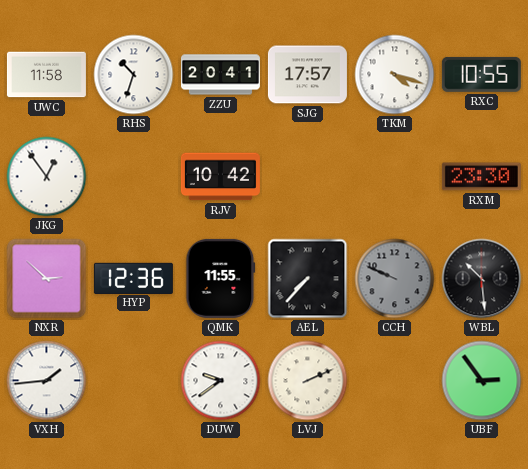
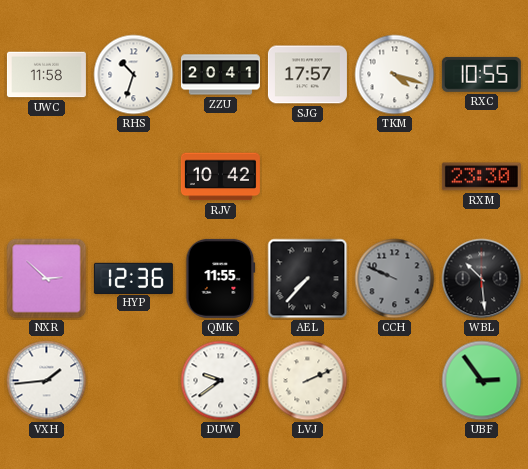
JKG: 12:54 -> none (47, 177)
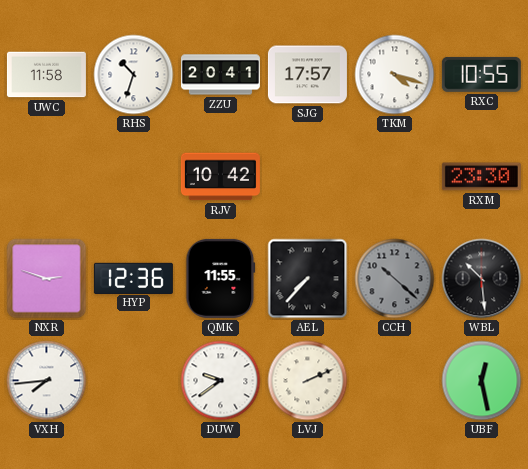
NXR: 2:52 -> 2:48 (47, 279)
CCH: 9:49 -> 10:22 (395, 279)
VXH: 1:44 -> 7:44 (47, 381)
UBF: 2:54 -> 12:28 (482, 381)
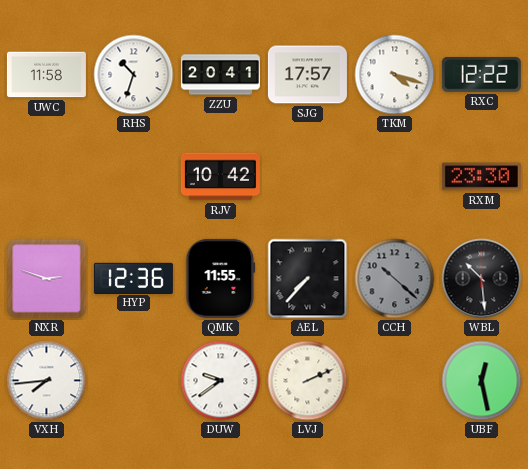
RXC: 10:55 -> 12:22 (481, 74)
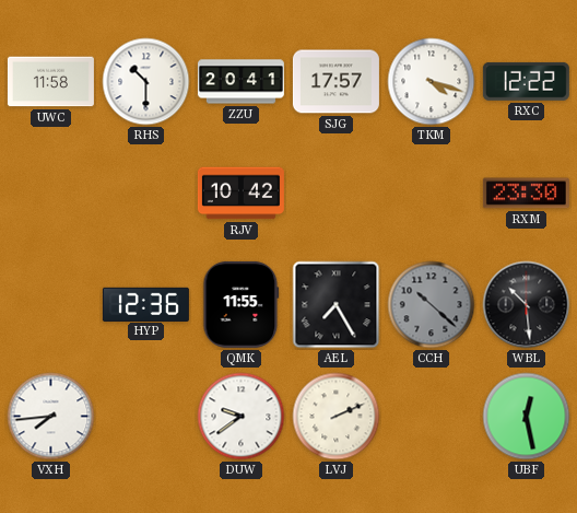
RHS: 10:33 -> 10:30 (146, 82)
NXR: 2:48 -> none (47, 279)
AEL: 7:37 -> 7:25 (337, 305)
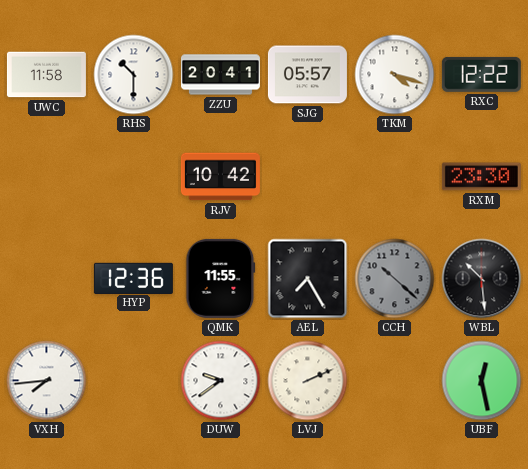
SJG: 17:57 -> 05:57 (307, 75)
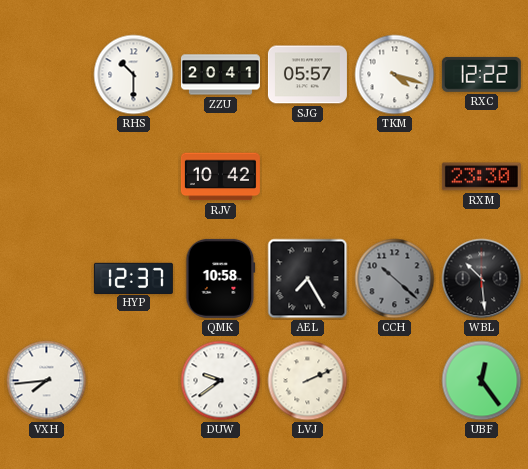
UWC: 11:58 -> none (46, 75)
HYP: 12:36 -> 12:37 (133, 278)
QMK: 11:55 -> 10:58 (221, 278)
UBF: 12:28 -> 12:24 (482, 381)
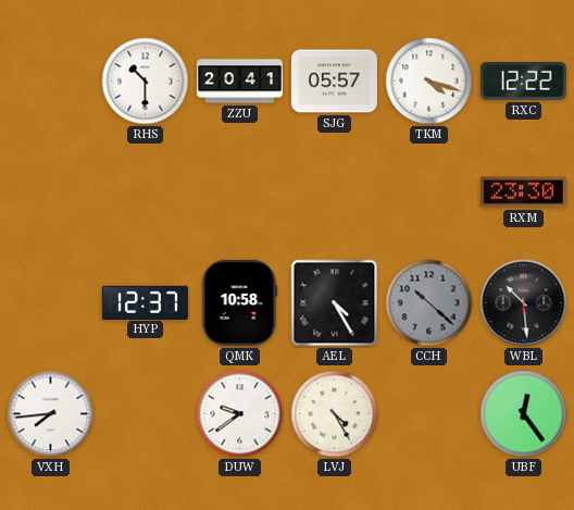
RJV: 10:42 -> none (220, 177)
AEL: 7:25 -> 4:25 (335, 303)
LVJ: 2:11 -> 4:25 (335, 414)
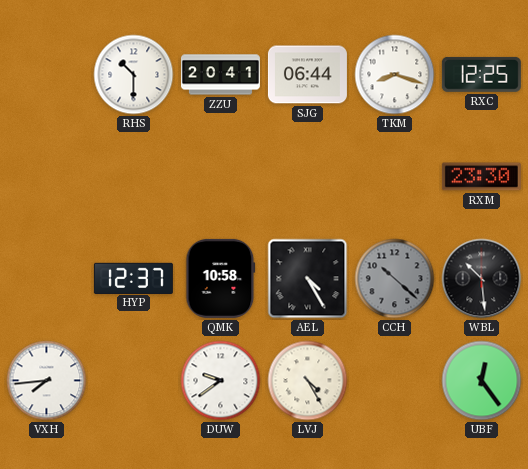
SJG: 05:57 -> 06:44 (307, 75)
TKM: 4:18 -> 8:18 (395, 75)
RXC: 12:22 -> 12:25 (481, 74)
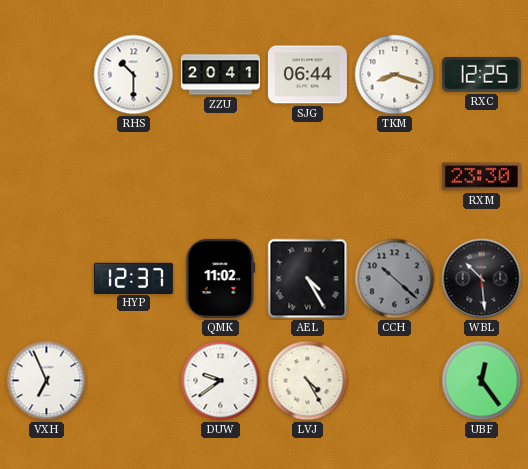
QMK: 10:58 -> 11:02 (221, 278)
VXH: 7:44 -> 6:56 (47, 381)
